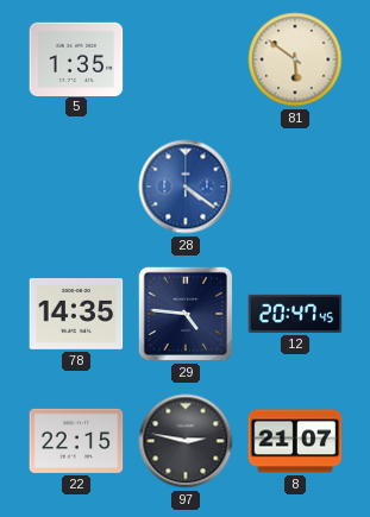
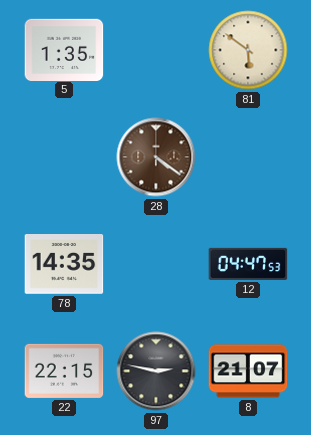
28 dial: blue -> brown (156, 157)
29: 4:46 -> none (186, 314)
12: 20:47 -> 04:47 (248, 264)
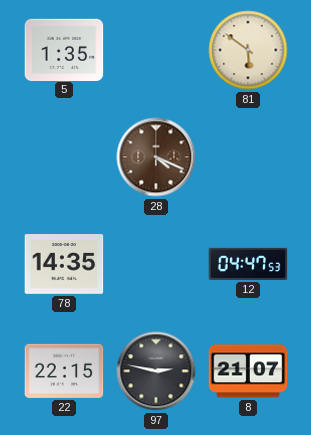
28: 4:21 -> 4:19 (156, 157)
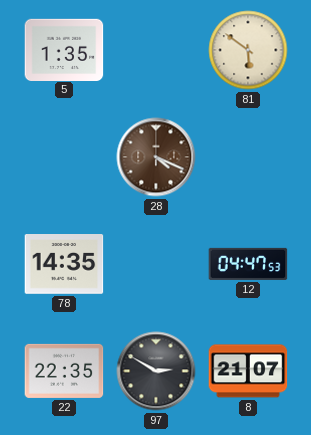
22: 22:15 -> 22:35 (64, 371)
97: 2:47 -> 2:50 (156, 371)
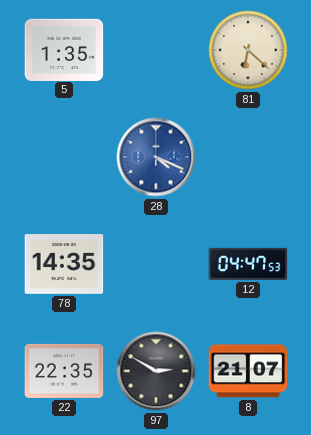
81: 5:51 -> 6:22 (248, 50)
28 dial: brown -> blue (156, 157)
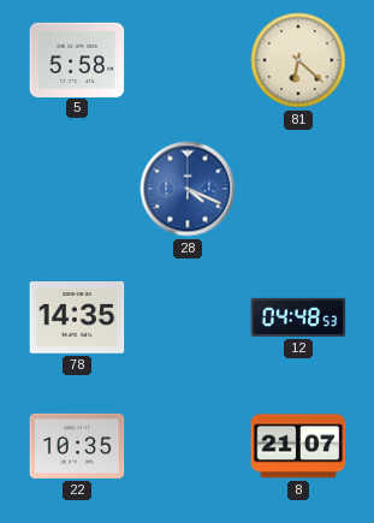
5: 1:35 -> 5:58 (77, 59)
12: 04:47 -> 04:48 (298, 317)
22: 22:35 -> 10:35 (77, 446)
97: 2:50 -> none (156, 371)
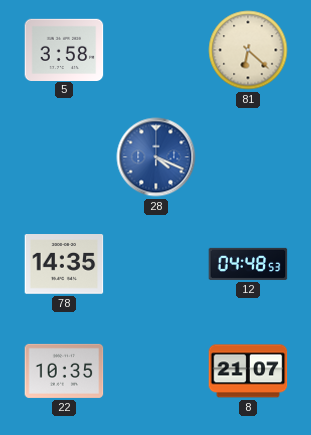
5: 5:58 -> 3:58 (64, 49)
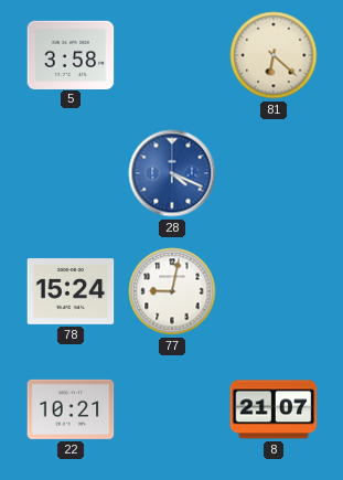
78: 14:35 -> 15:24 (71, 292)
77: none -> 9:02 (172, 291)
12: 04:48 -> none (248, 264)
22: 10:35 -> 10:21 (71, 409)
